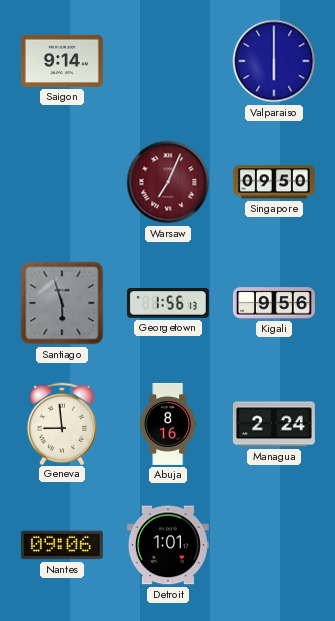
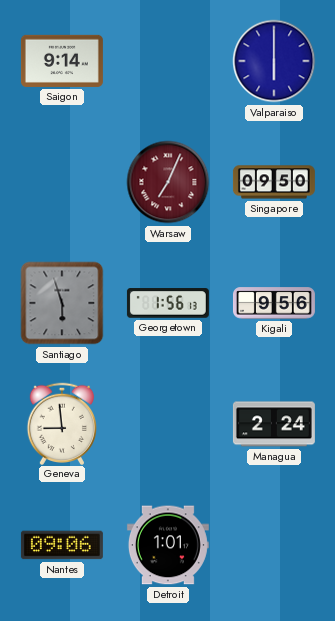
Abuja: 8:16 -> none (168, 424)
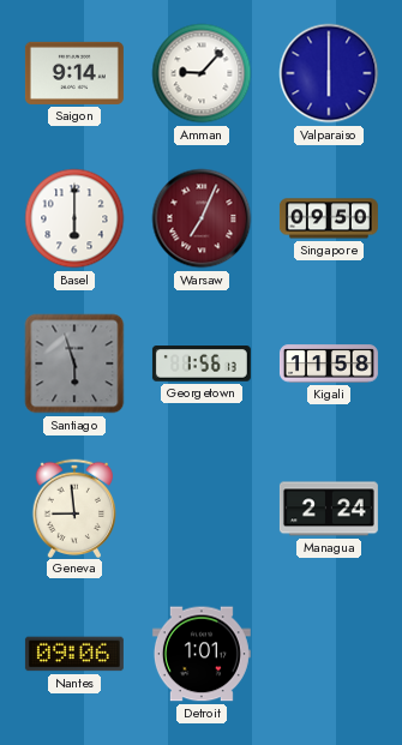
Amman: none -> 9:07 (202, 73)
Basel: none -> 6:00 (74, 218)
Kigali: 9:56 -> 11:58 (329, 364)
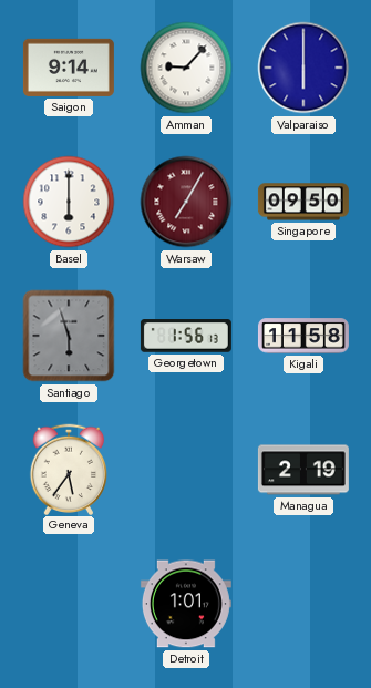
Warsaw: 7:04 -> 7:05 (186, 202)
Geneva: 8:59 -> 5:36 (69, 469)
Managua: 2:24 -> 2:19 (303, 470)
Nantes: 09:06 -> none (74, 654)
